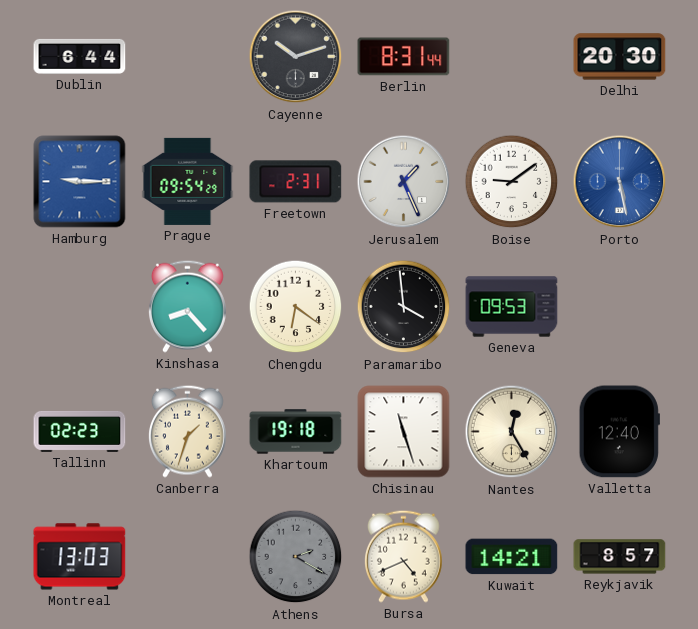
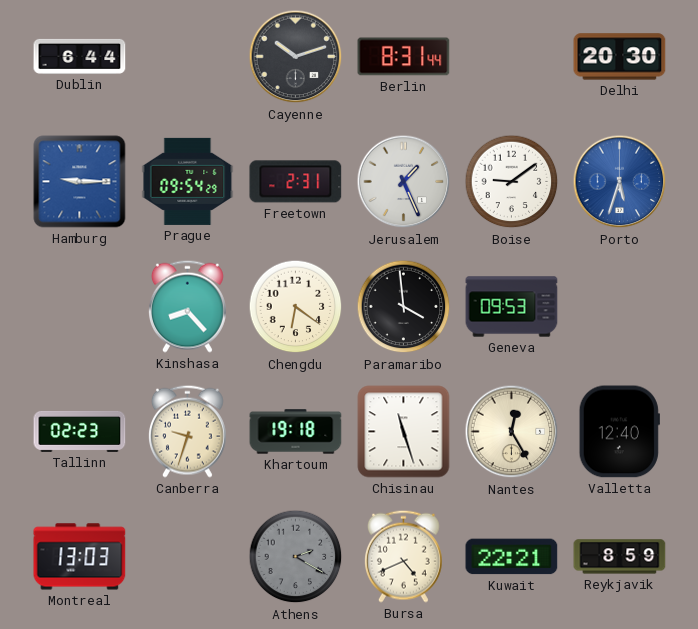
Porto: 5:28 -> 5:33 (620, 182)
Canberra: 1:33 -> 9:33 (187, 431)
Kuwait: 14:21 -> 22:21 (512, 557)
Reykjavik: 8:57 -> 8:59 (620, 557)
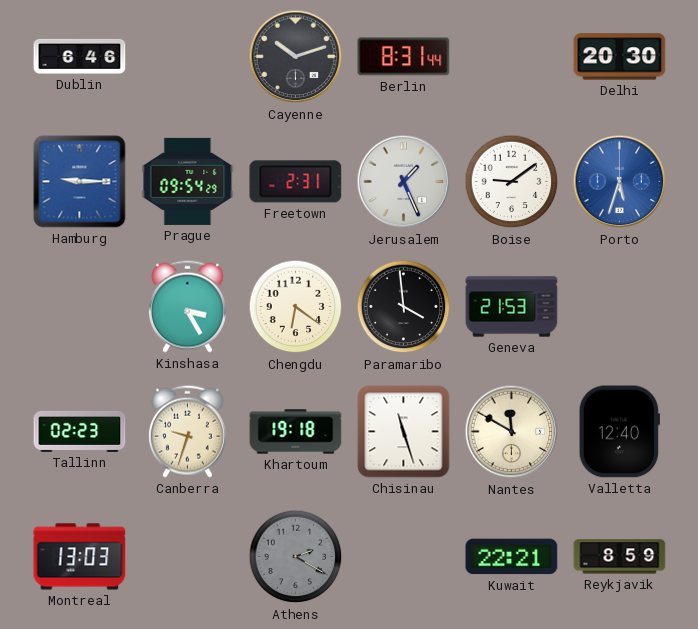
Dublin: 6:44 -> 6:46 (80, 56)
Kinshasa: 8:23 -> 3:25 (187, 306)
Geneva: 09:53 -> 21:53 (512, 307)
Nantes: 12:25 -> 11:50 (512, 432)
Bursa: 4:41 -> none (403, 556)
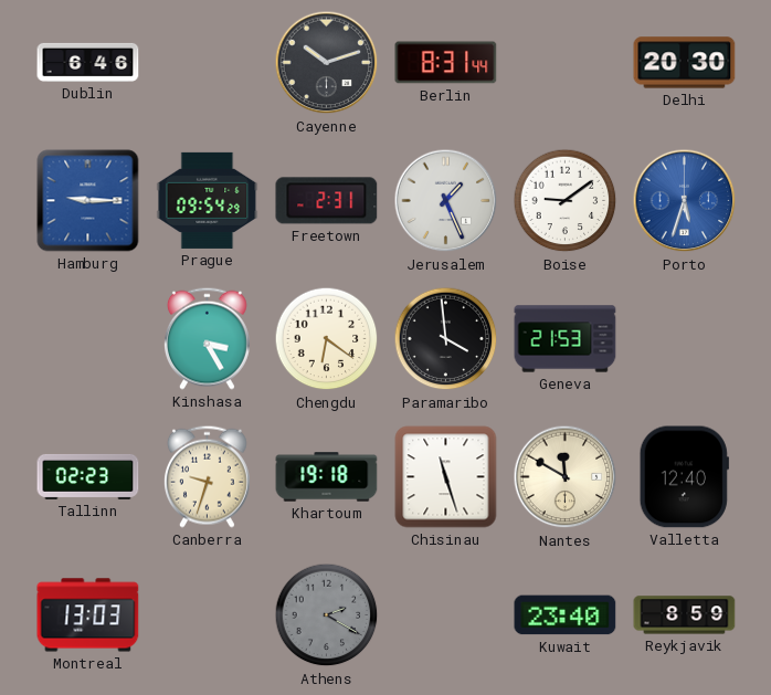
Kuwait: 22:21 -> 23:40 (566, 615)
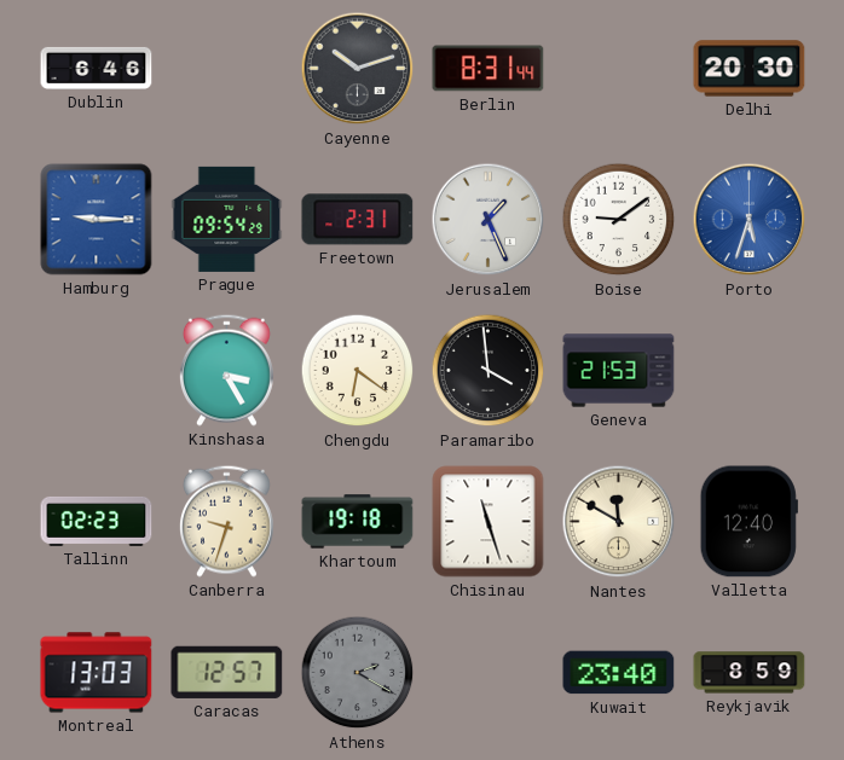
Caracas: none -> 12:57 (227, 672)
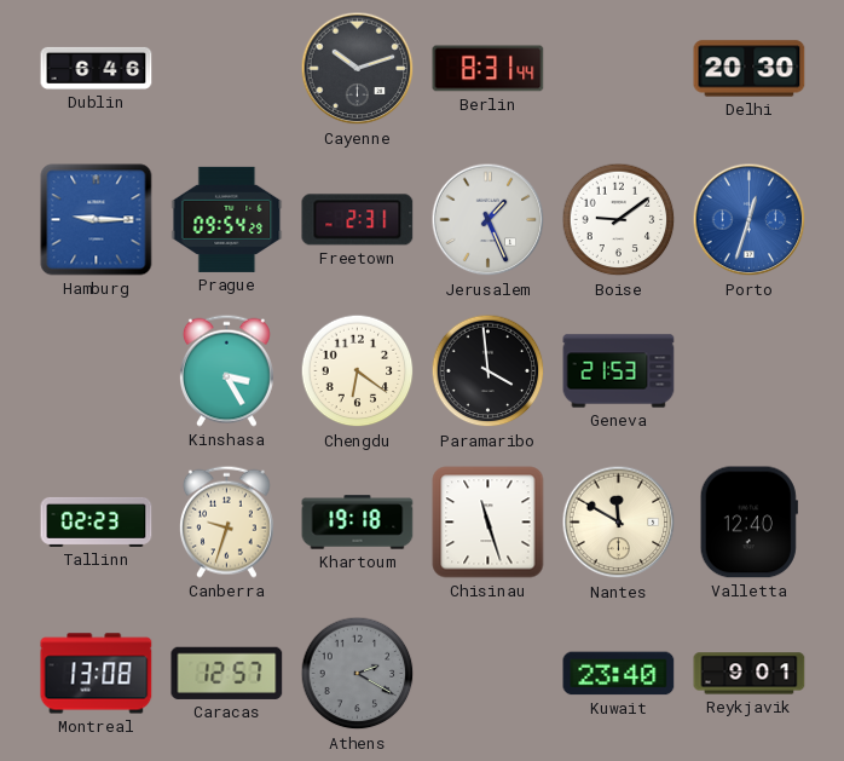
Porto: 5:33 -> 12:33 (750, 220)
Montreal: 13:03 -> 13:08 (97, 674)
Reykjavik: 8:59 -> 9:01 (750, 674)
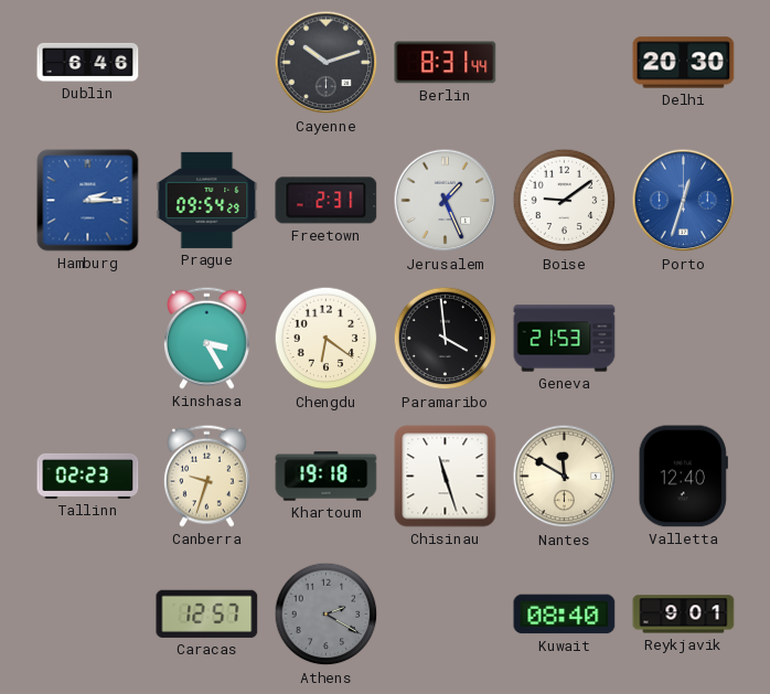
Hamburg: 9:15 -> 2:15 (88, 201)
Montreal: 13:08 -> none (97, 674)
Kuwait: 23:40 -> 08:40 (565, 615)
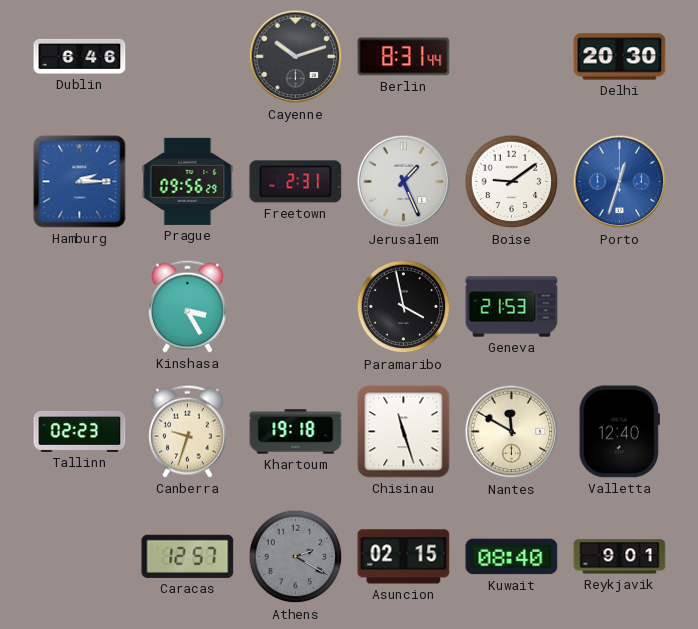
Prague: 09:54 -> 09:56 (188, 181)
Chengdu: 6:21 -> none (327, 339)
Paramaribo: 3:59 -> 3:58 (404, 307)
Asuncion: none -> 02:15 (404, 557)
